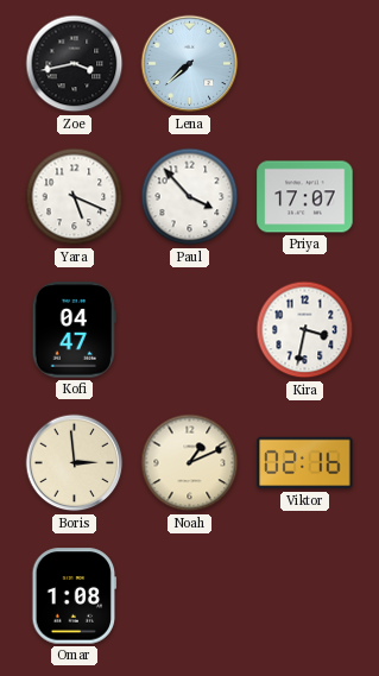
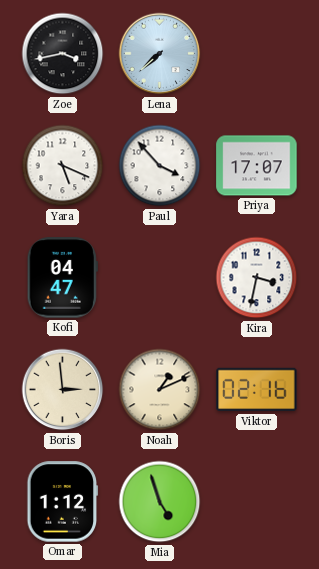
Omar: 1:08 -> 1:12 (63, 502)
Mia: none -> 4:57 (160, 502)
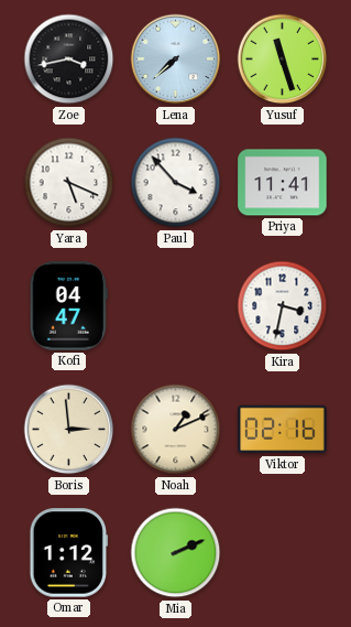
Yusuf: none -> 11:27 (283, 60)
Priya: 17:07 -> 11:41 (283, 183)
Mia: 4:57 -> 2:11 (176, 553)
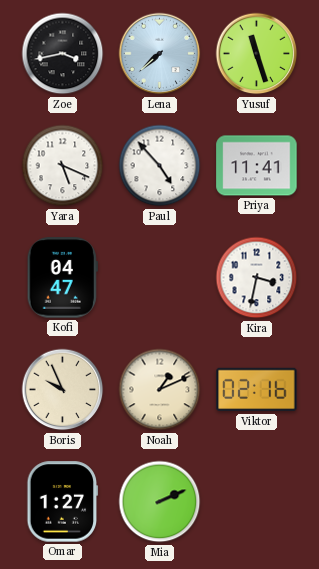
Paul: 3:53 -> 4:53 (160, 166)
Boris: 2:59 -> 9:56 (63, 390)
Omar: 1:12 -> 1:27 (63, 502)
